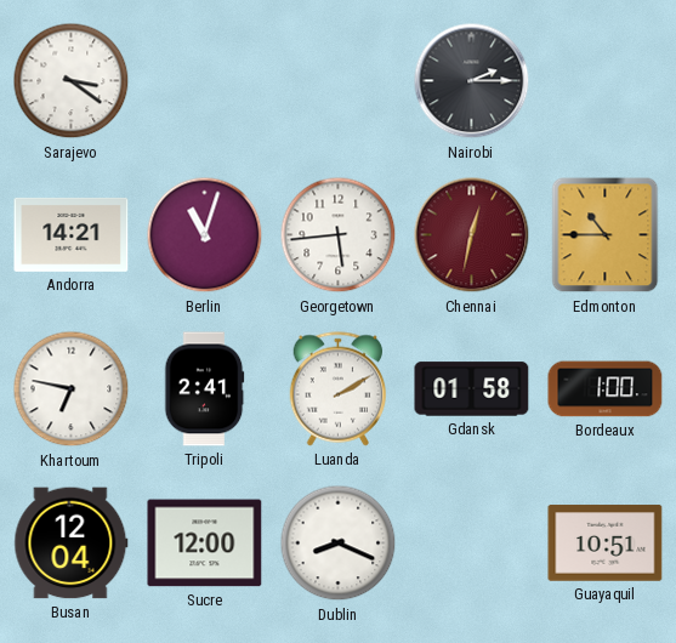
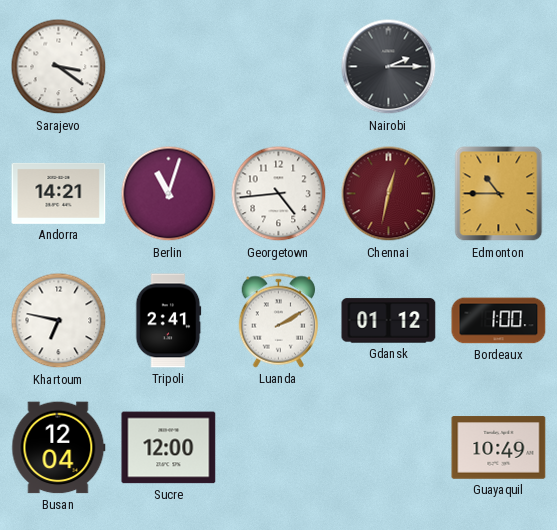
Georgetown: 5:44 -> 4:44 (279, 194)
Gdansk: 01:58 -> 01:12 (389, 321)
Dublin: 8:19 -> none (339, 544)
Guayaquil: 10:51 -> 10:49 (499, 448)
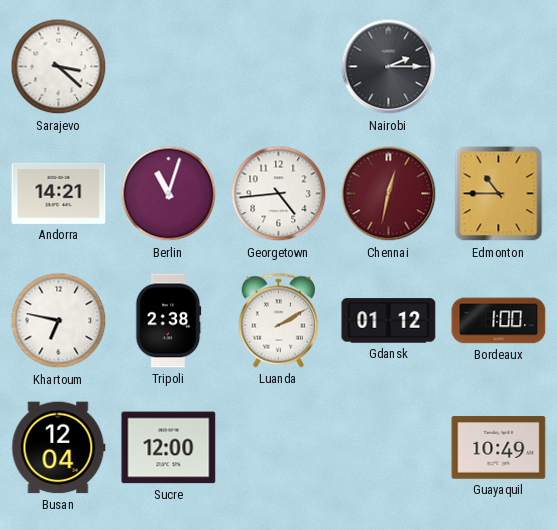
Sarajevo: 3:21 -> 3:22 (59, 67)
Tripoli: 2:41 -> 2:38 (168, 321)
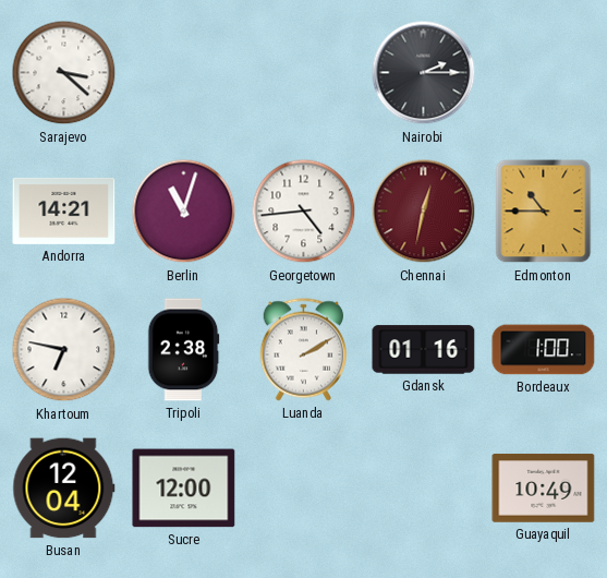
Gdansk: 01:12 -> 01:16 (424, 350)
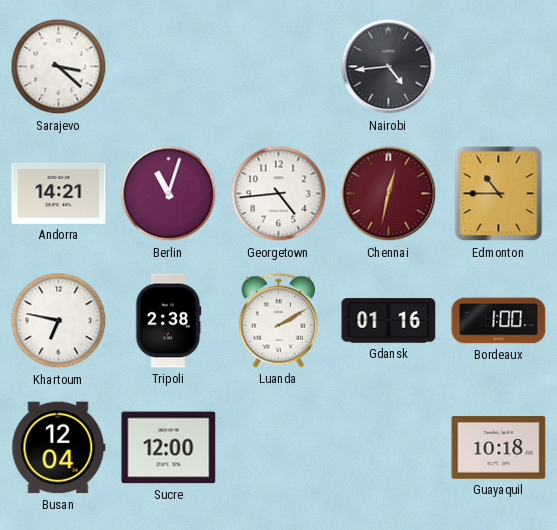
Nairobi: 2:15 -> 4:44 (389, 67)
Guayaquil: 10:49 -> 10:18 (499, 448)
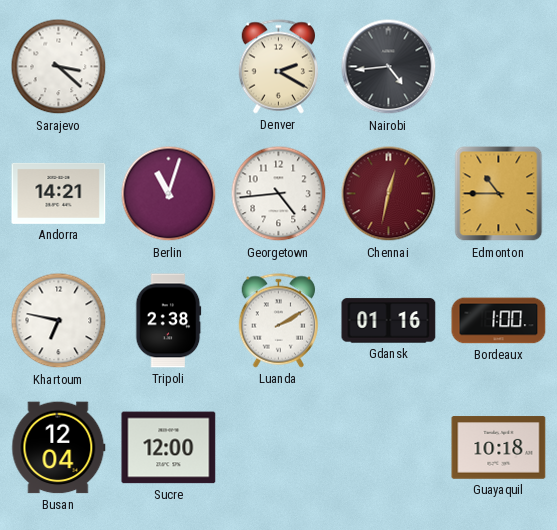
Denver: none -> 2:20 (279, 67)
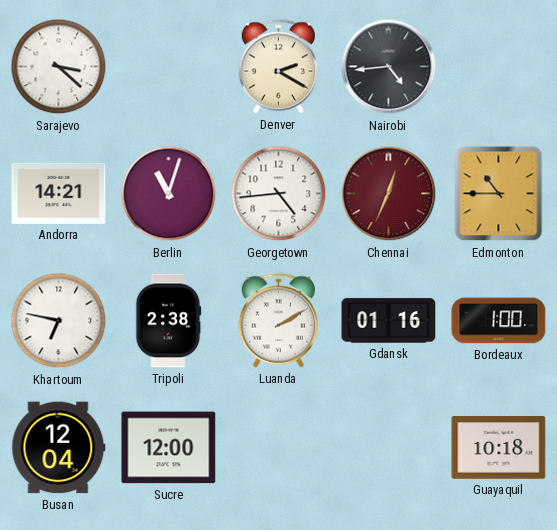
Chennai: 12:32 -> 12:34 (389, 194)
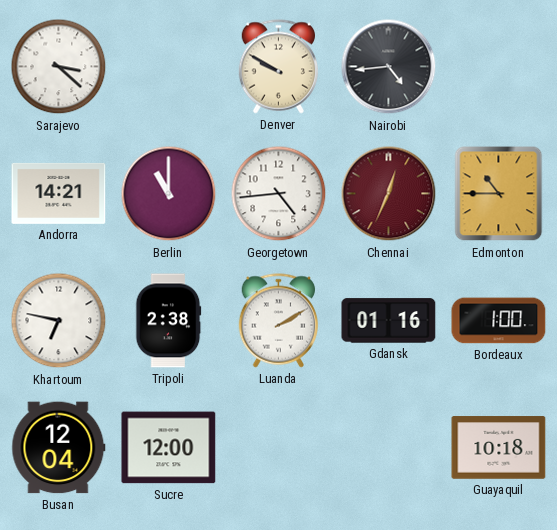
Denver: 2:20 -> 9:50 (279, 67)
Berlin: 11:03 -> 11:00 (169, 194)
